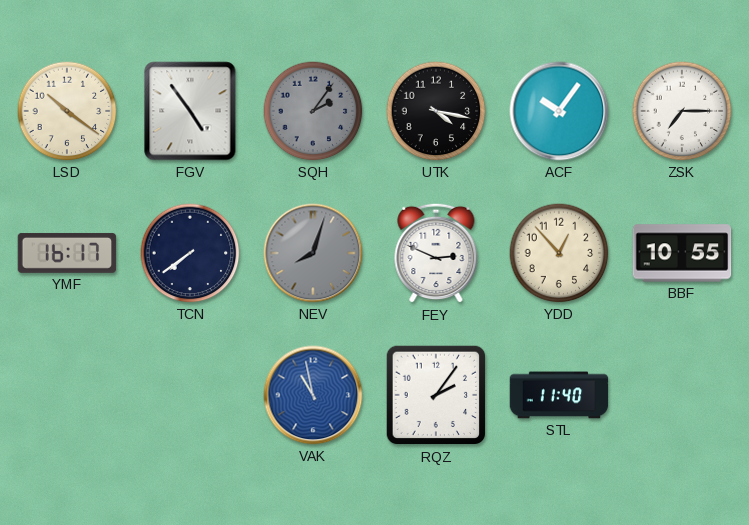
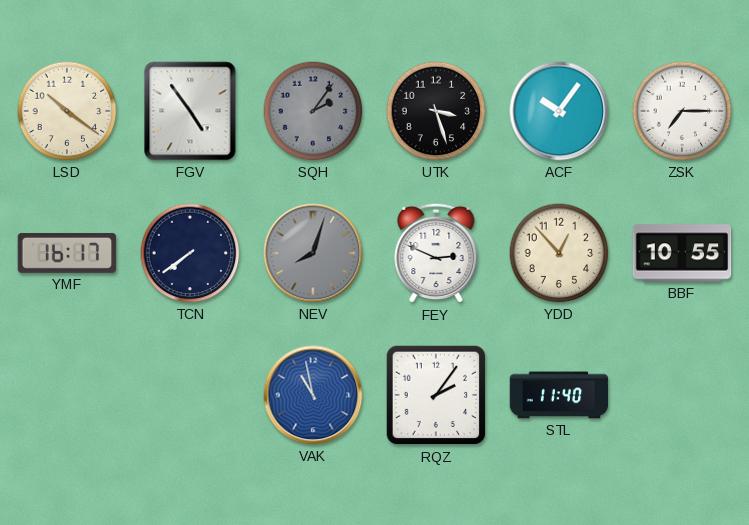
UTK: 4:17 -> 3:27 (436, 111)
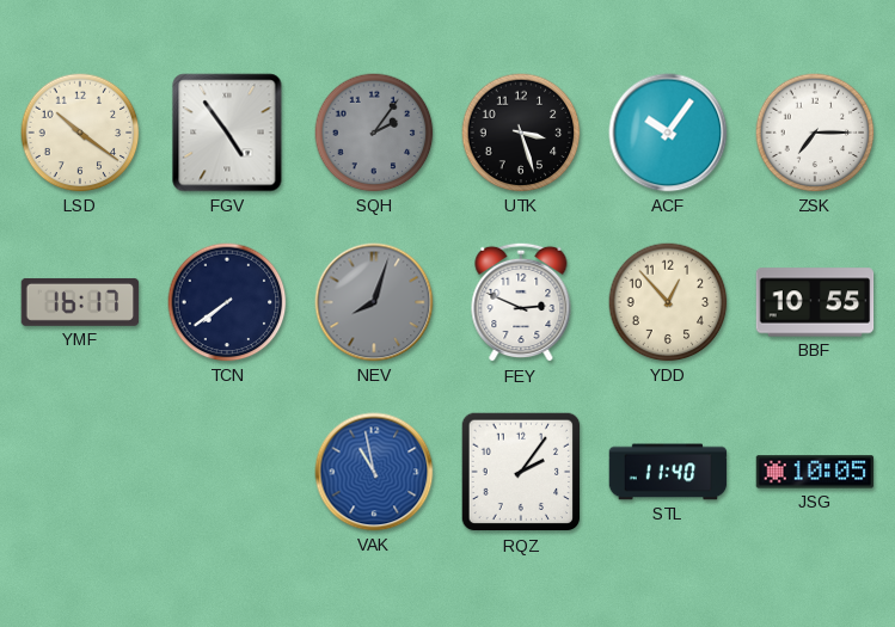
JSG: none -> 10:05 (815, 472)
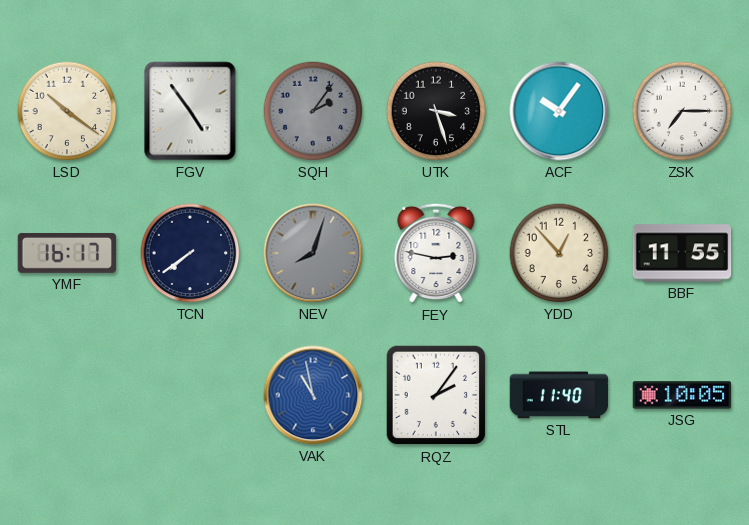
FEY: 2:49 -> 2:47 (436, 253)
BBF: 10:55 -> 11:55 (682, 253)
